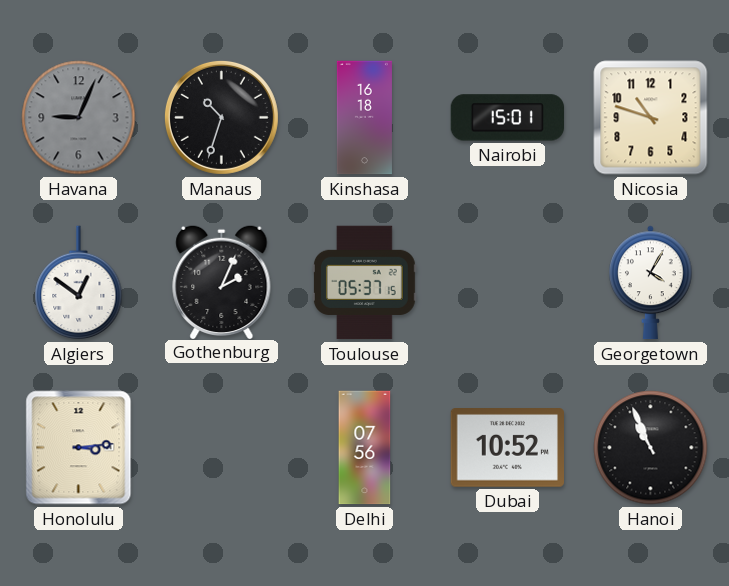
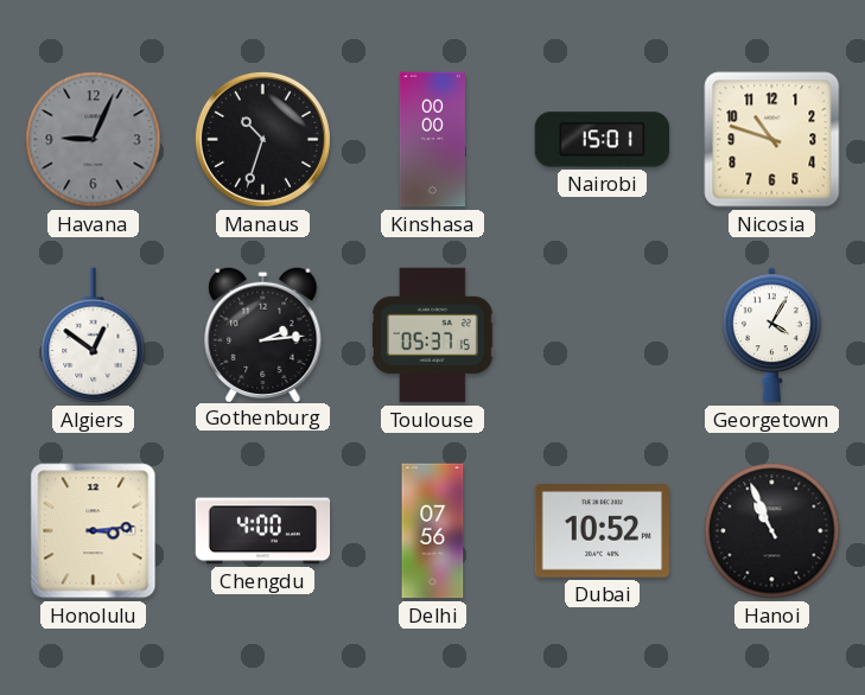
Kinshasa: 16:18 -> 00:00 (432, 140)
Gothenburg: 2:04 -> 2:14 (263, 333)
Chengdu: none -> 4:00 (263, 531)
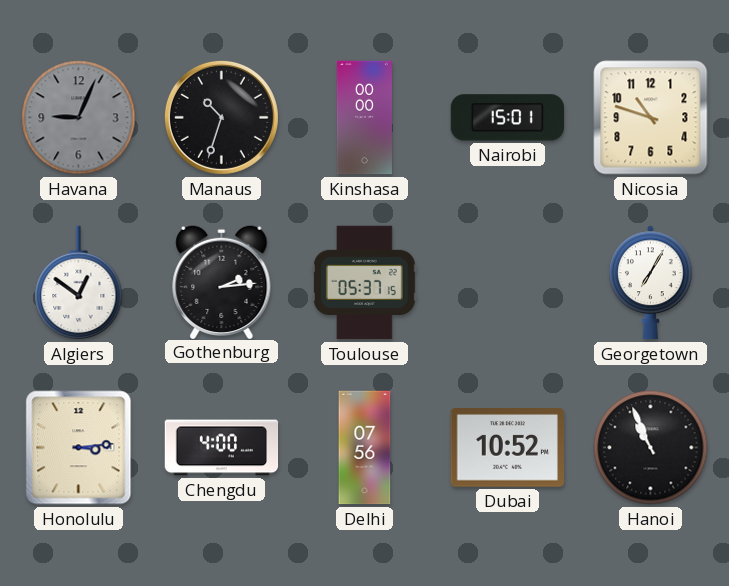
Georgetown: 4:05 -> 7:05 (651, 283)
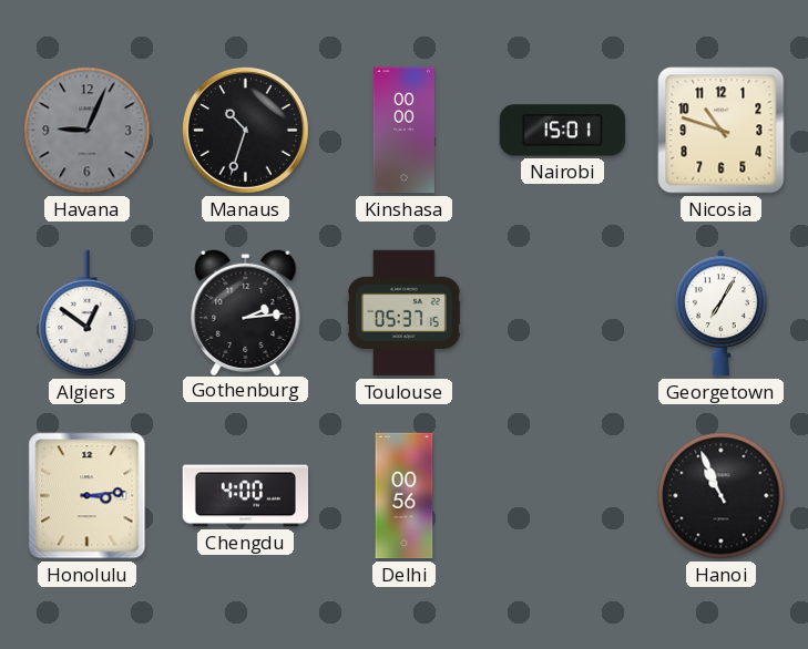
Delhi: 07:56 -> 00:56 (405, 496)
Dubai: 10:52 -> none (507, 448)
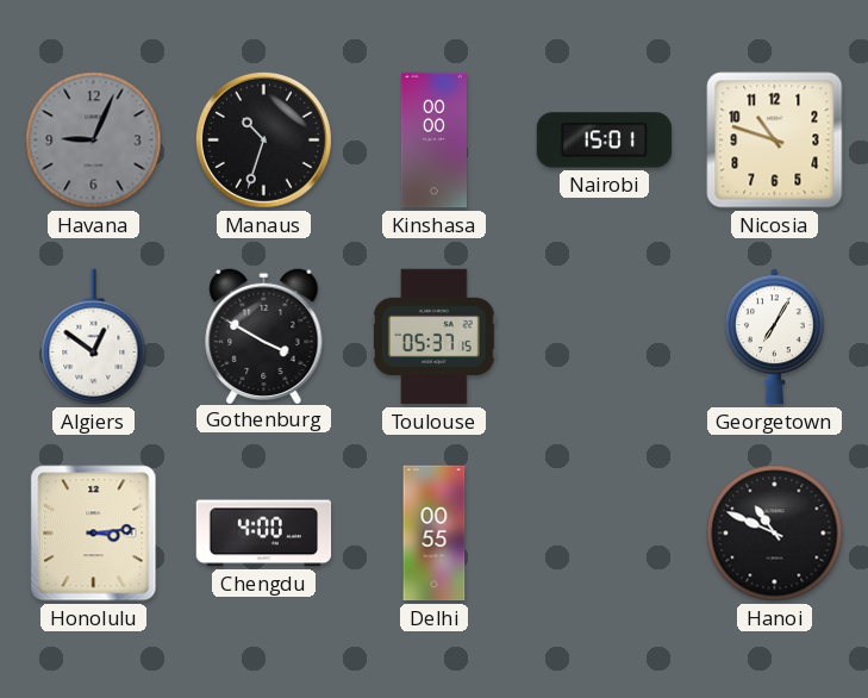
Gothenburg: 2:14 -> 3:50 (264, 335)
Delhi: 00:56 -> 00:55 (435, 534)
Hanoi: 10:56 -> 10:49 (775, 534)
